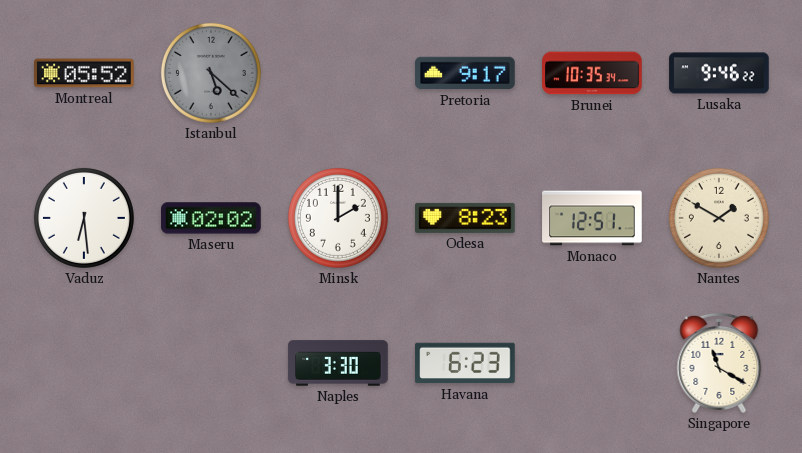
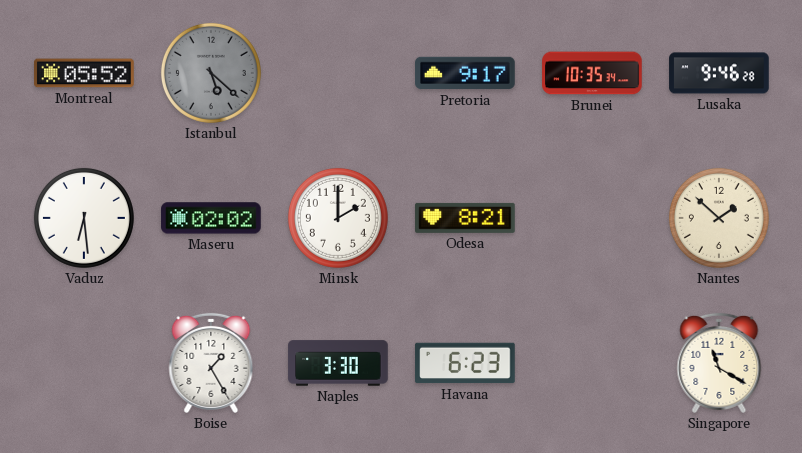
Lusaka: 9:46:22 -> 9:46:28 (719, 73)
Odesa: 8:23 -> 8:21 (465, 218)
Monaco: 12:51 -> none (592, 218)
Nantes: 1:50 -> 1:52 (719, 218)
Boise: none -> 1:25 (211, 363)
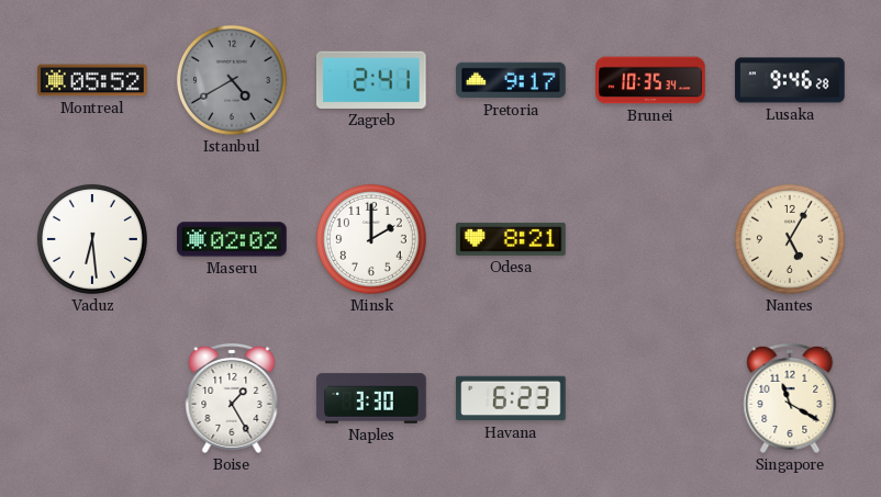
Istanbul: 5:22 -> 4:40 (232, 80)
Zagreb: none -> 2:41 (372, 80)
Nantes: 1:52 -> 5:05 (790, 239)
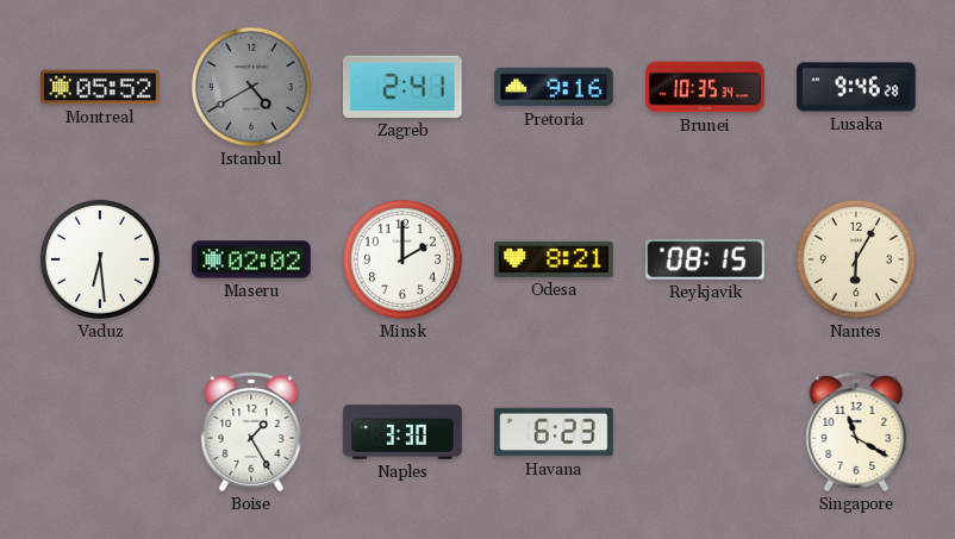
Pretoria: 9:17 -> 9:16 (554, 87)
Reykjavik: none -> 08:15 (706, 259)
Nantes: 5:05 -> 6:05 (856, 259)
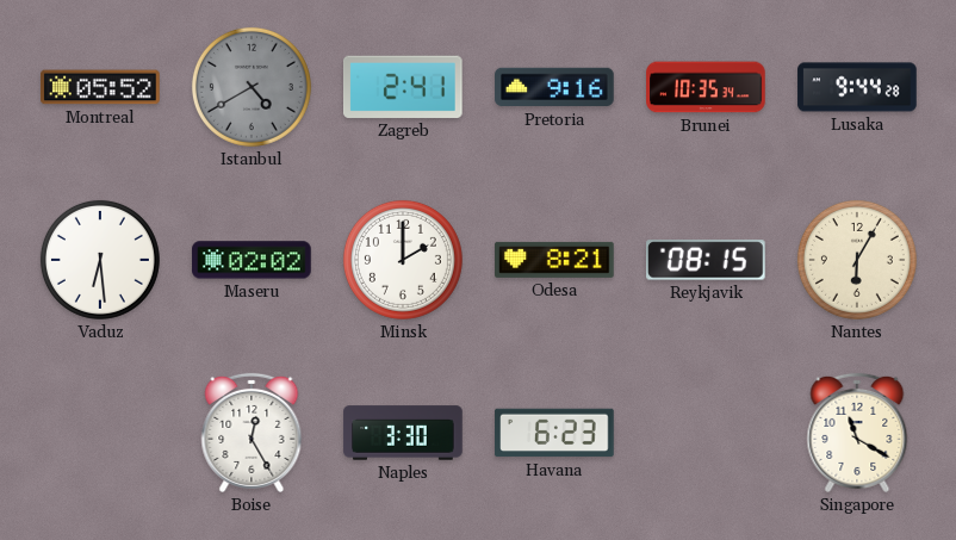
Lusaka: 9:46 -> 9:44 (857, 87)
Boise: 1:25 -> 12:25 (252, 433)
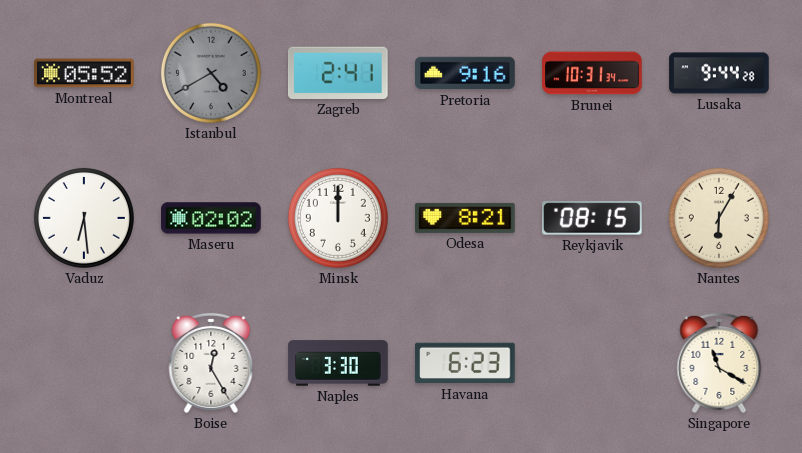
Brunei: 10:35 -> 10:31 (592, 73)
Minsk: 2:00 -> 12:00 (338, 218)
